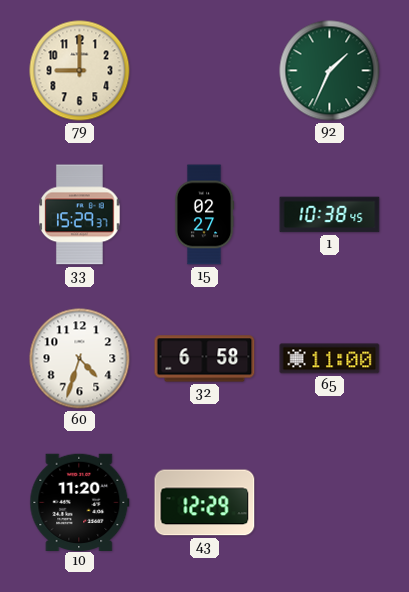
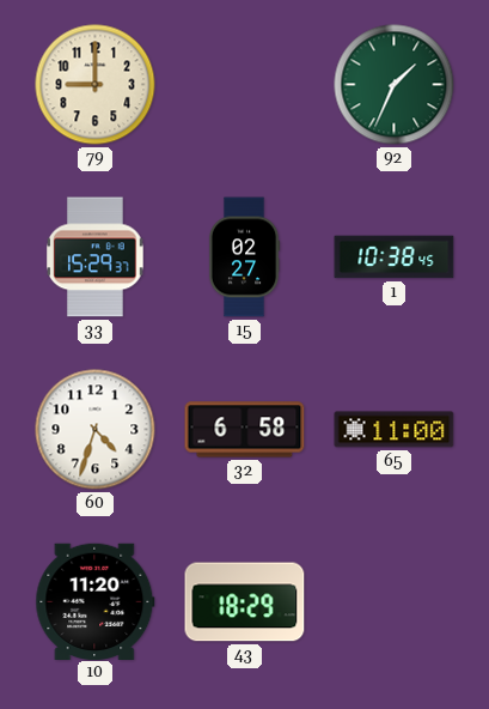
43: 12:29 -> 18:29 (245, 602)
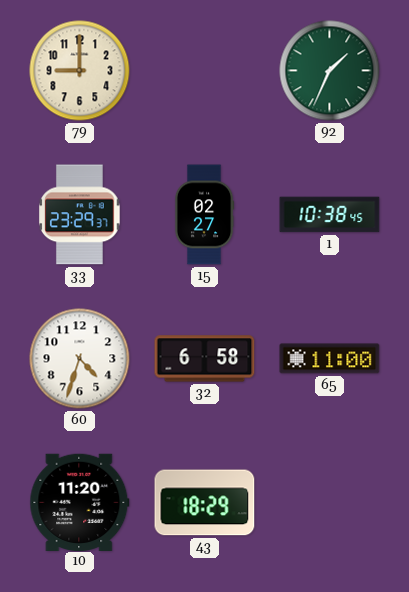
33: 15:29 -> 23:29 (80, 215)
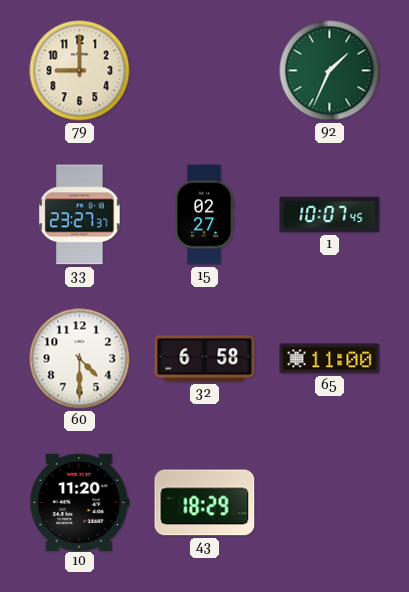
33: 23:29 -> 23:27 (80, 215)
1: 10:38 -> 10:07 (330, 215)
60: 4:33 -> 4:30 (80, 359)
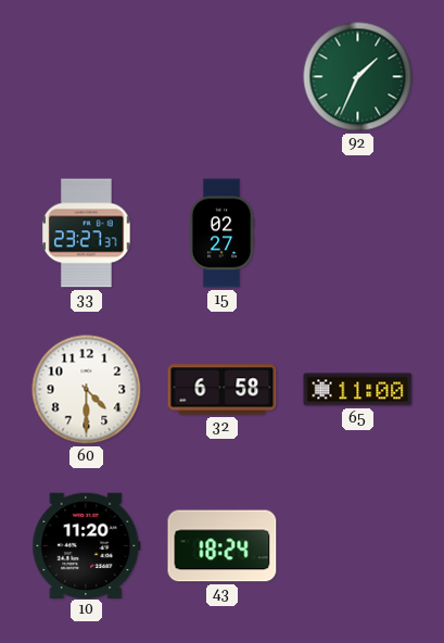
79: 9:00 -> none (80, 71)
1: 10:07 -> none (330, 215)
43: 18:29 -> 18:24 (223, 546)
